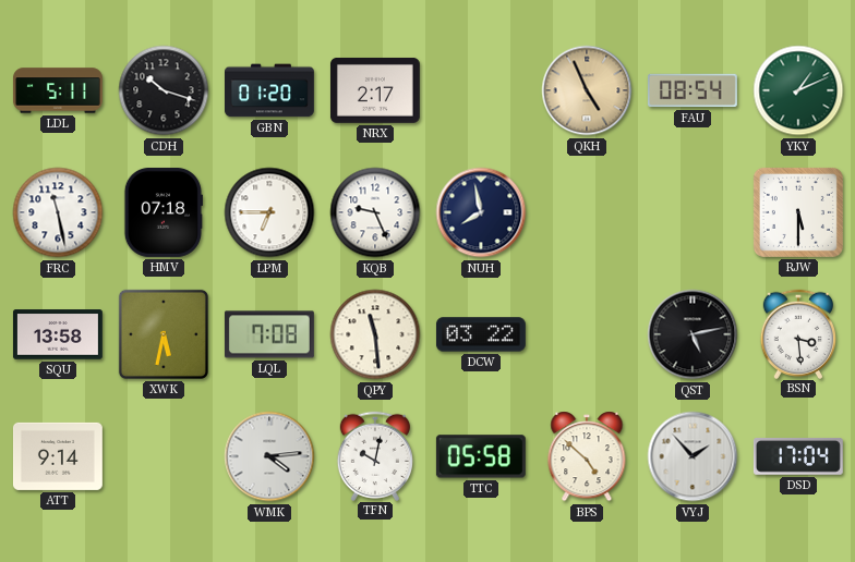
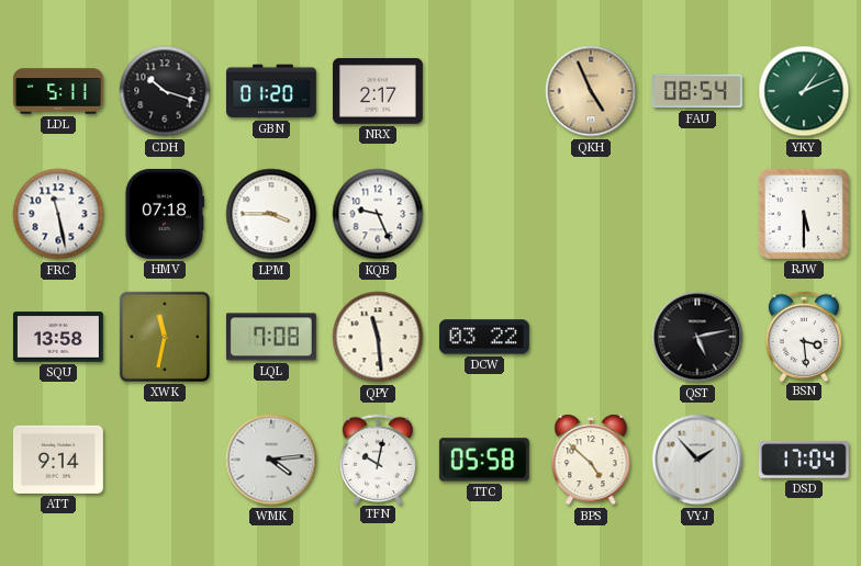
LPM: 6:45 -> 3:45 (271, 214)
NUH: 7:58 -> none (481, 212)
XWK: 5:32 -> 11:32 (165, 337)
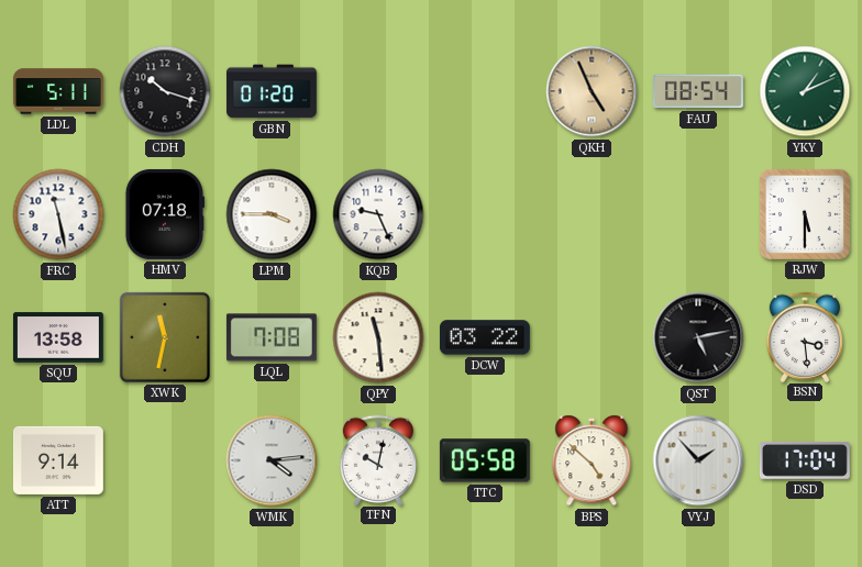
NRX: 2:17 -> none (378, 91)
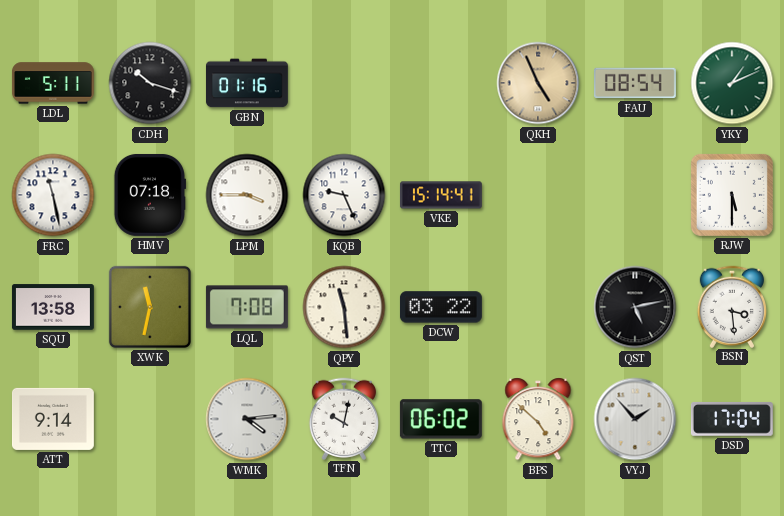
GBN: 01:20 -> 01:16 (247, 83)
VKE: none -> 15:14 (441, 195)
TTC: 05:58 -> 06:02 (441, 419)
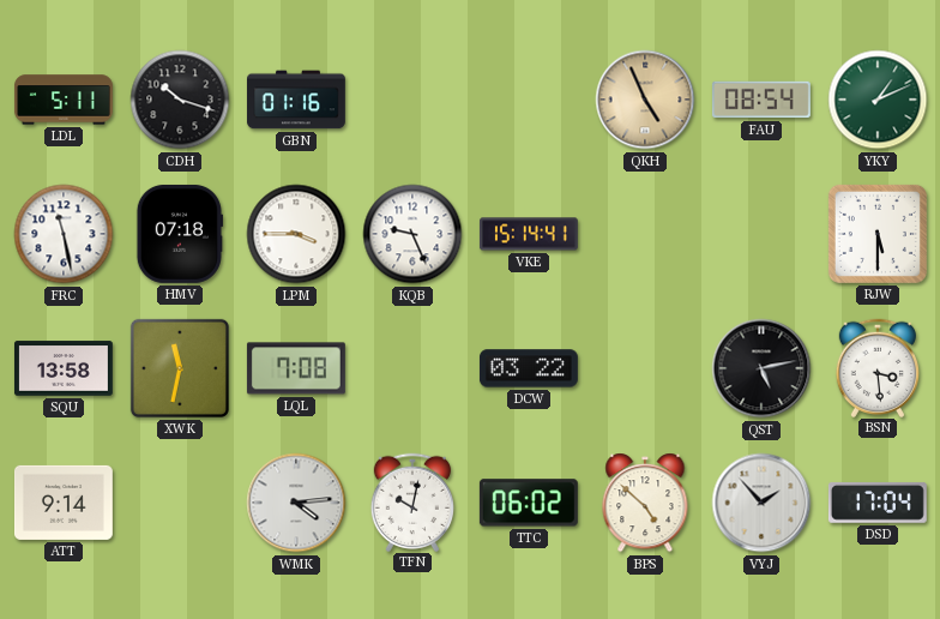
QPY: 11:29 -> none (344, 307)
